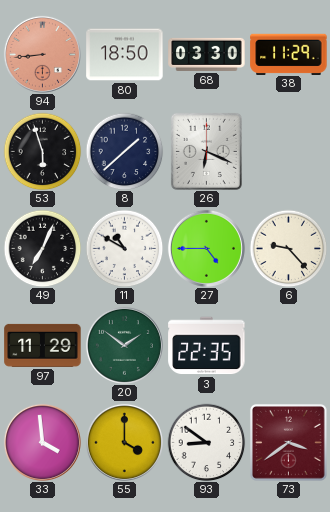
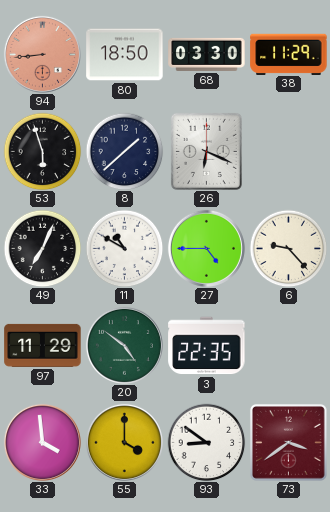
20: 1:51 -> 4:51 (124, 345)
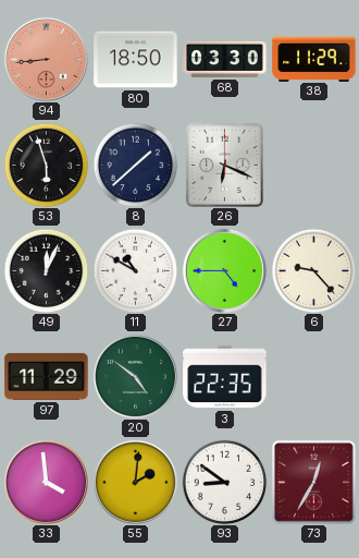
49: 7:04 -> 12:04 (46, 270)
55: 4:00 -> 2:01 (135, 482)
73: 3:39 -> 12:35 (313, 482)
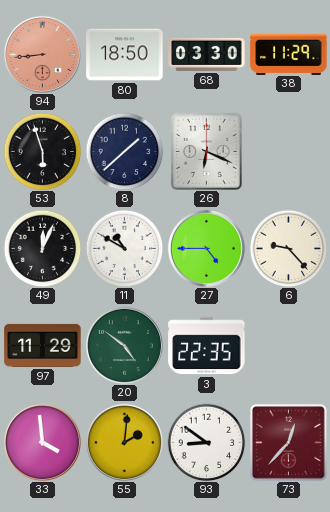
73: 12:35 -> 12:37 (288, 442)
